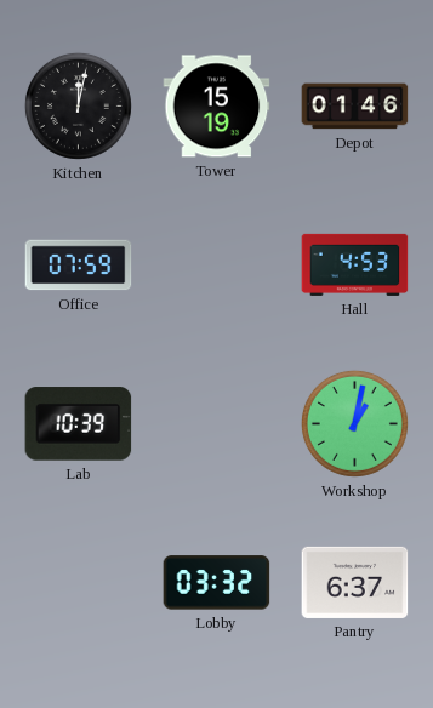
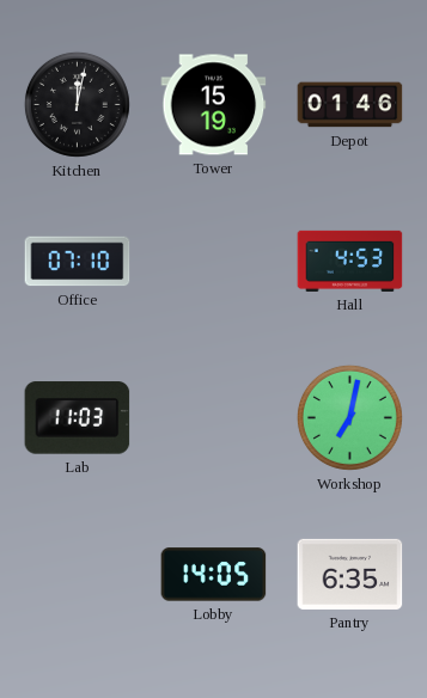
Office: 07:59 -> 07:10 (78, 262)
Lab: 10:39 -> 11:03 (78, 418)
Workshop: 1:02 -> 7:02 (349, 417)
Lobby: 03:32 -> 14:05 (214, 575)
Pantry: 6:37 -> 6:35 (350, 574)
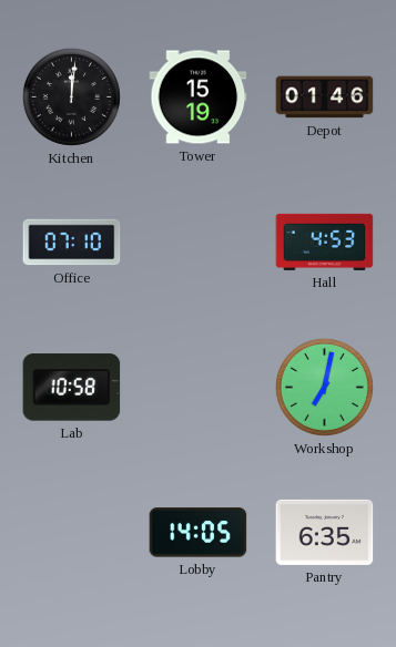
Kitchen: 12:02 -> 12:01 (71, 96)
Lab: 11:03 -> 10:58 (72, 388)
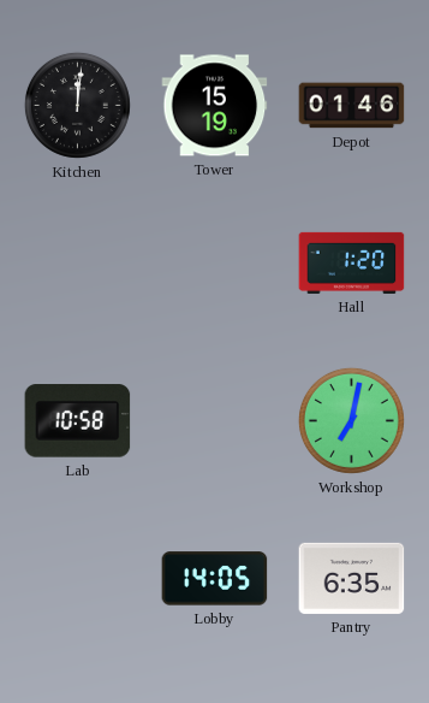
Office: 07:10 -> none (72, 243)
Hall: 4:53 -> 1:20 (352, 262)
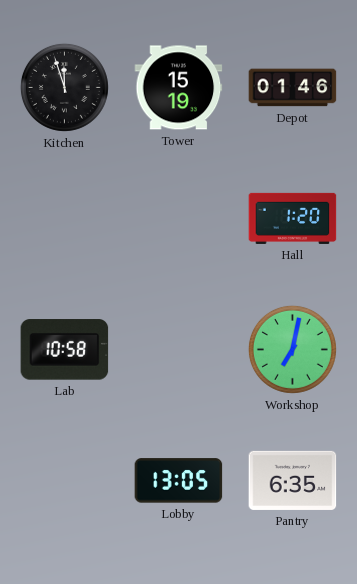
Kitchen: 12:01 -> 11:57 (64, 87)
Lobby: 14:05 -> 13:05 (179, 481)
